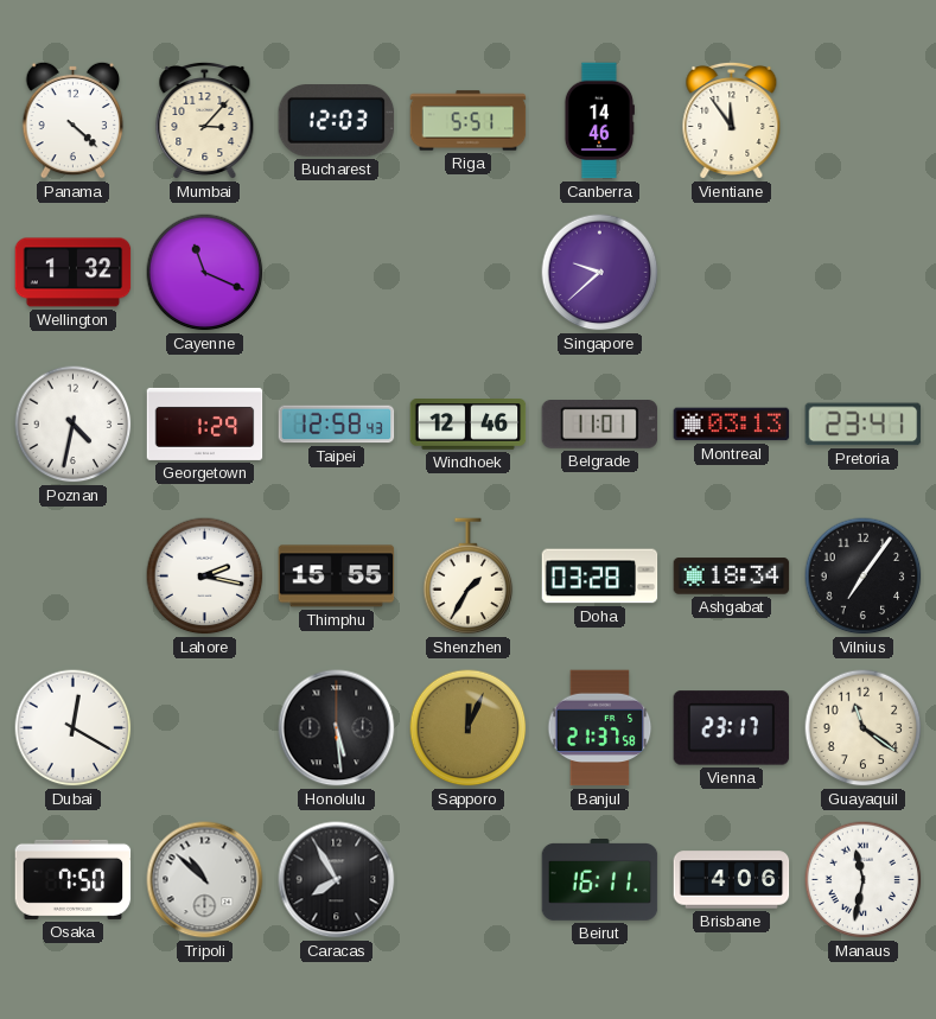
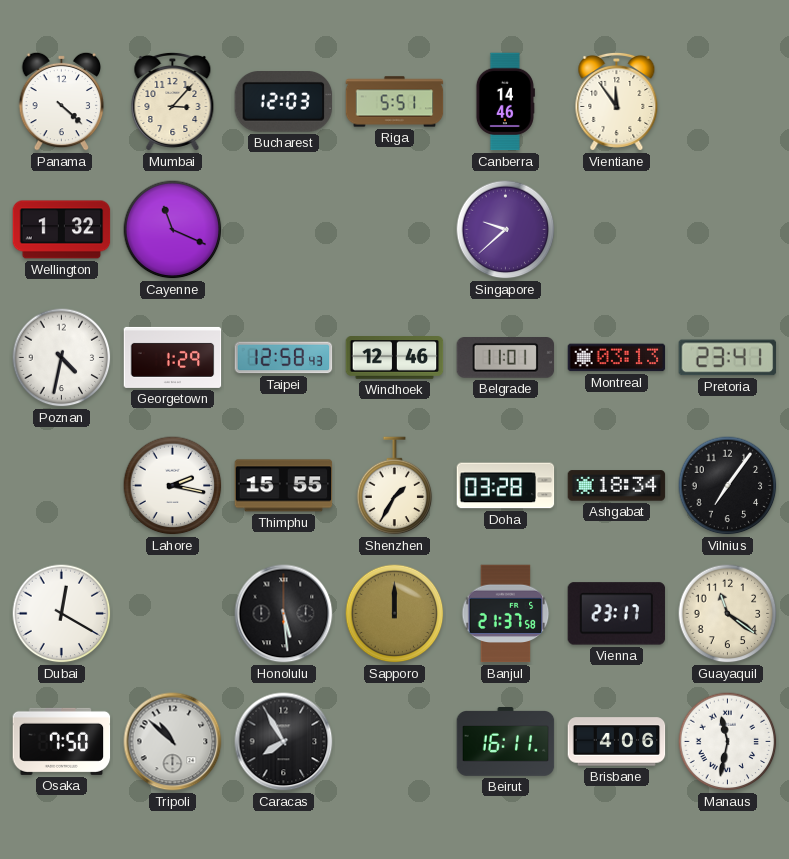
Sapporo: 12:04 -> 12:00 (395, 614)
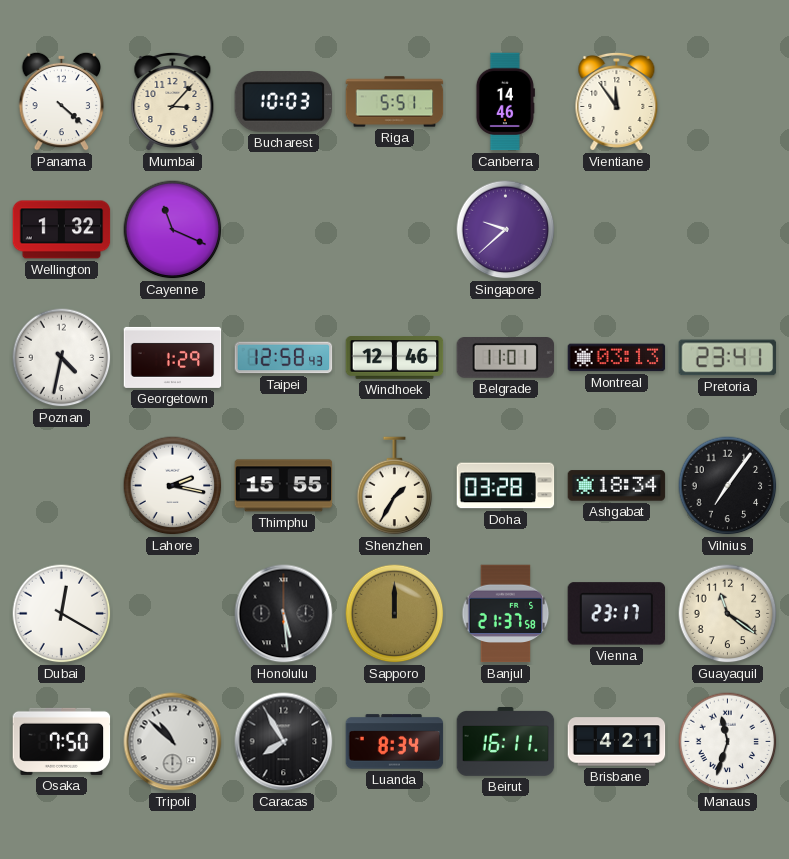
Bucharest: 12:03 -> 10:03 (284, 102)
Luanda: none -> 8:34 (395, 742)
Brisbane: 4:06 -> 4:21 (617, 742)
Manaus: 11:32 -> 11:33 (728, 742)
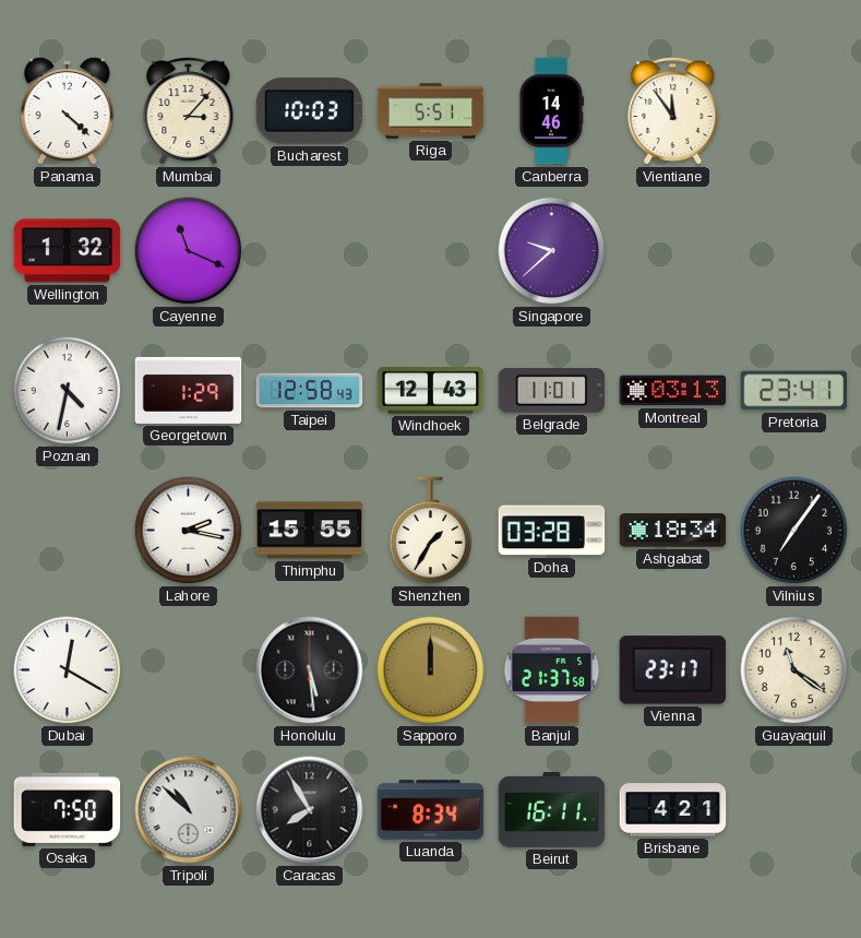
Windhoek: 12:46 -> 12:43 (431, 391)
Manaus: 11:33 -> none (728, 742)
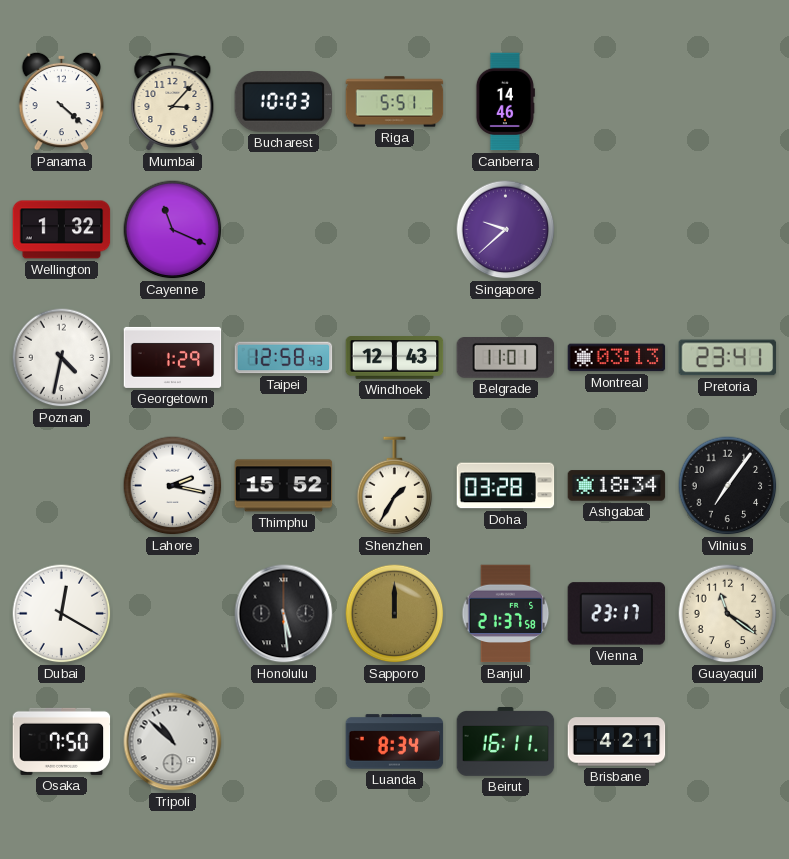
Vientiane: 11:54 -> none (673, 110)
Thimphu: 15:55 -> 15:52 (284, 486)
Caracas: 7:55 -> none (310, 810)
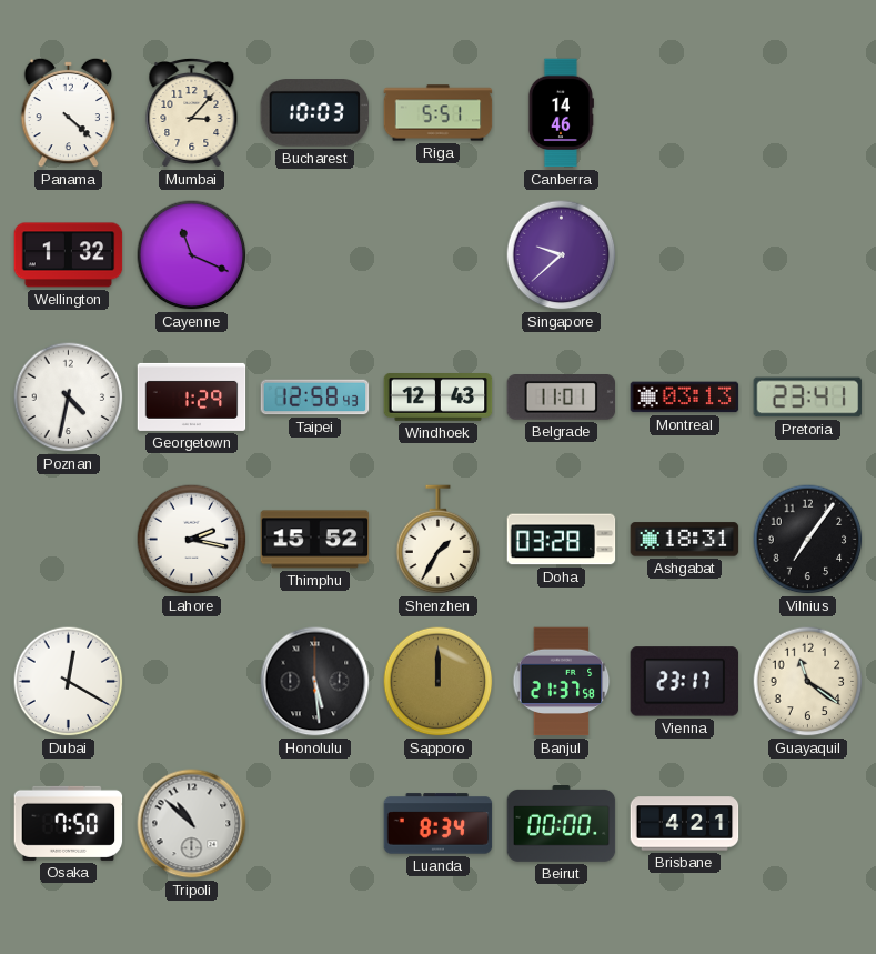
Ashgabat: 18:34 -> 18:31 (685, 540)
Beirut: 16:11 -> 00:00 (562, 824)
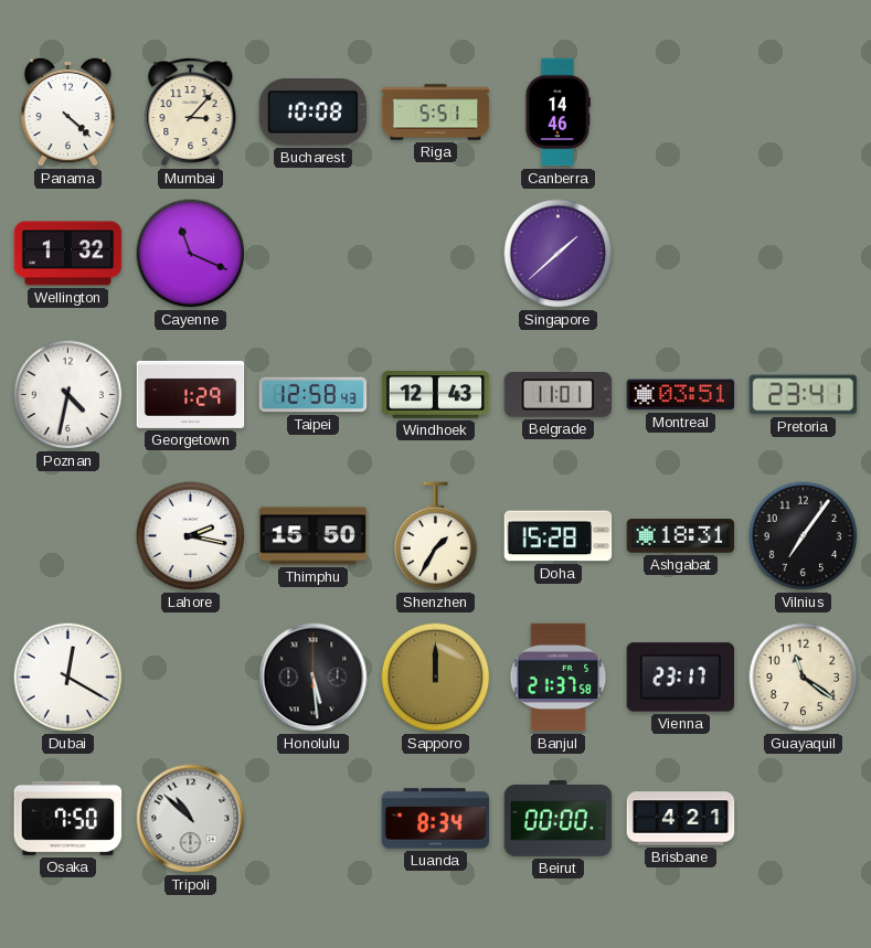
Bucharest: 10:03 -> 10:08 (314, 113)
Singapore: 9:38 -> 1:38 (559, 254)
Montreal: 03:13 -> 03:51 (681, 395)
Thimphu: 15:52 -> 15:50 (314, 536)
Doha: 03:28 -> 15:28 (559, 536)
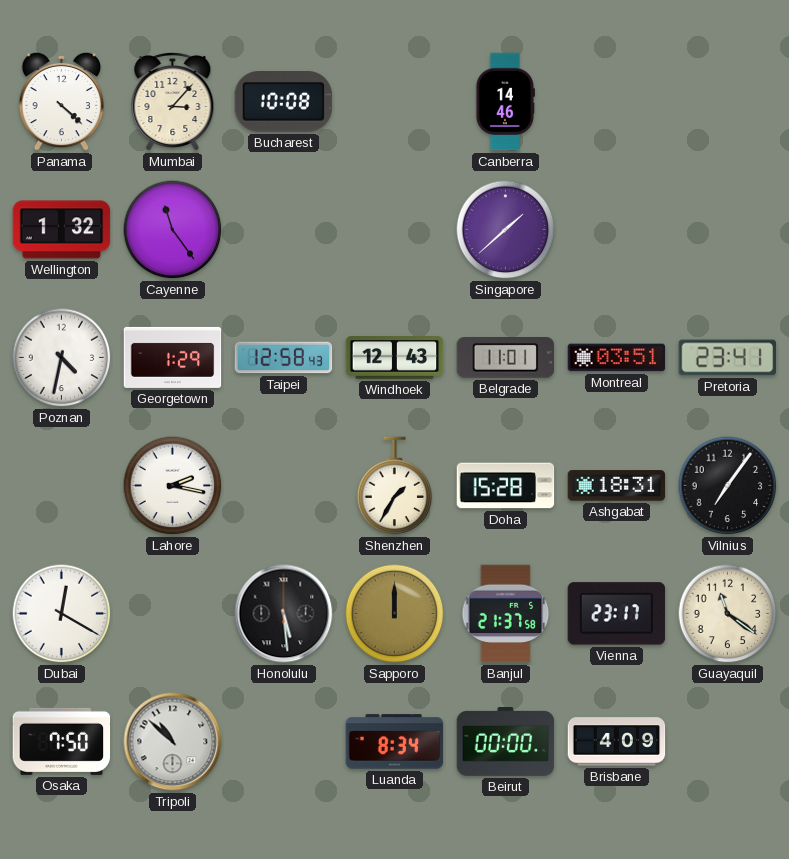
Riga: 5:51 -> none (436, 113)
Cayenne: 11:19 -> 11:24 (173, 230)
Thimphu: 15:50 -> none (314, 536)
Brisbane: 4:21 -> 4:09 (617, 742)
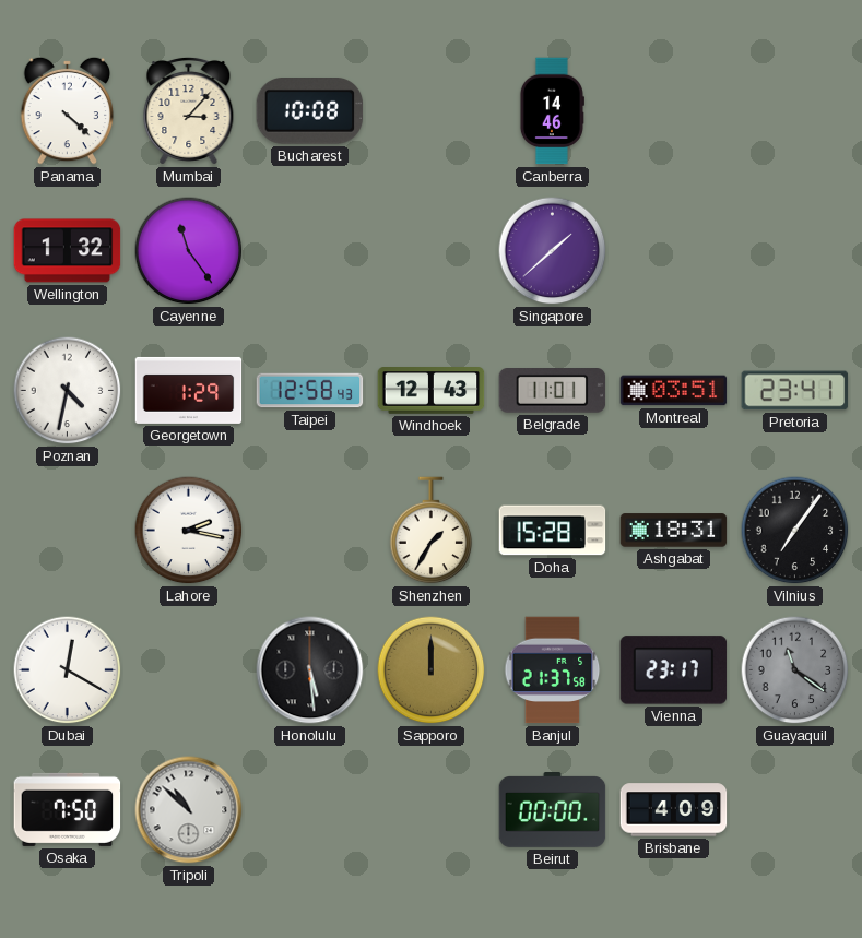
Guayaquil dial: cream -> grey (795, 670)
Luanda: 8:34 -> none (395, 742)
